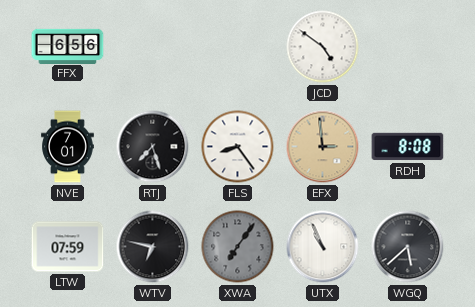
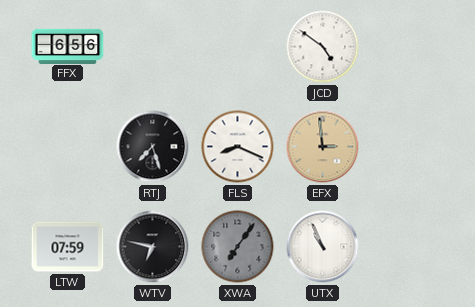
NVE: 7:01 -> none (68, 147)
FLS: 8:24 -> 8:19 (238, 147)
RDH: 8:08 -> none (408, 147)
WGQ: 5:38 -> none (408, 247)
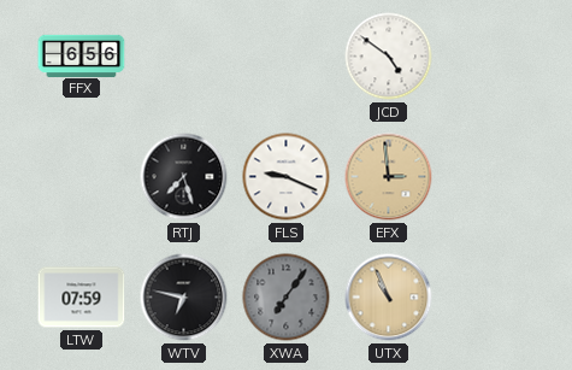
FLS: 8:19 -> 9:19 (287, 177)
UTX dial: white -> champagne (389, 298)
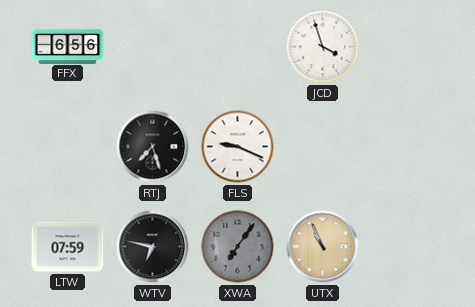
JCD: 4:51 -> 3:57 (323, 47)
EFX: 2:59 -> none (389, 177)
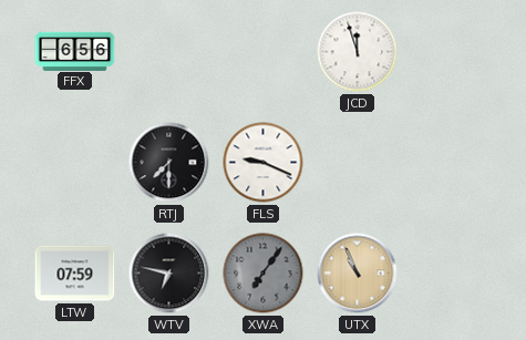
JCD: 3:57 -> 11:57 (358, 52)
RTJ: 7:27 -> 7:30 (169, 163)
